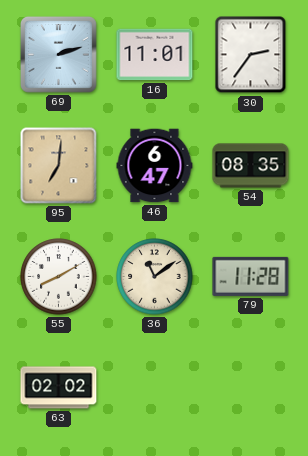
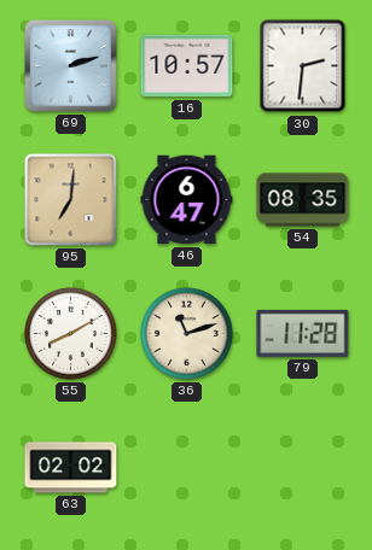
16: 11:01 -> 10:57 (187, 66)
30: 2:36 -> 2:31 (303, 66)
36: 11:09 -> 11:12 (187, 334)
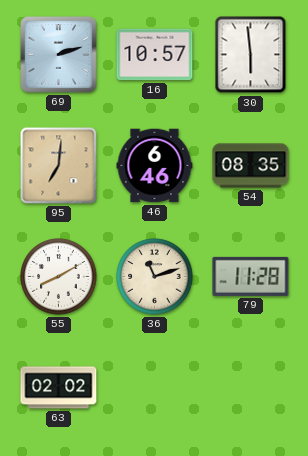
30: 2:31 -> 5:59 (251, 55)
46: 6:47 -> 6:46 (155, 166)
